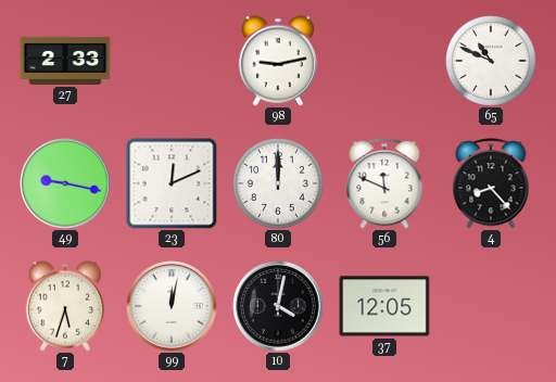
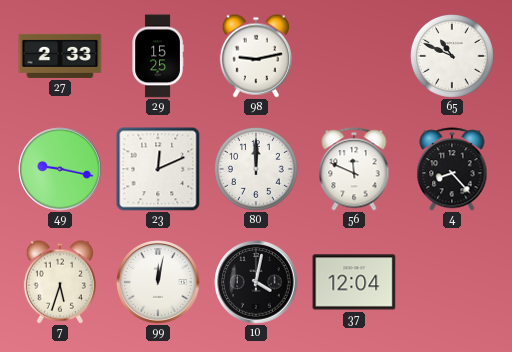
29: none -> 15:25 (158, 56)
37: 12:05 -> 12:04 (354, 282)
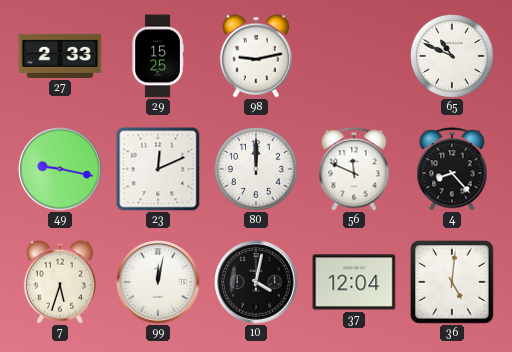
36: none -> 5:01 (453, 283)
